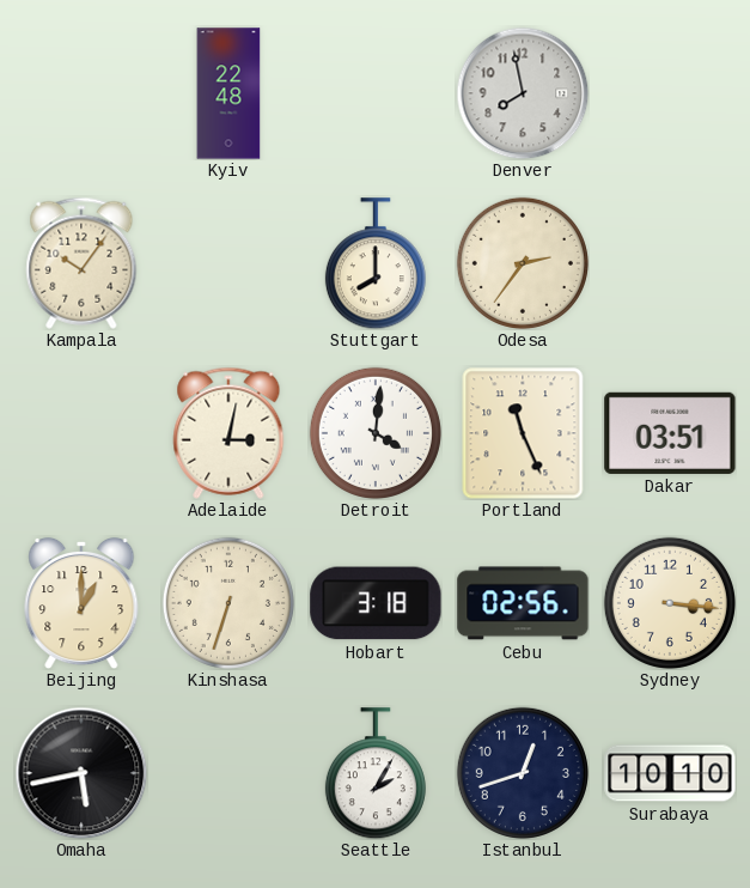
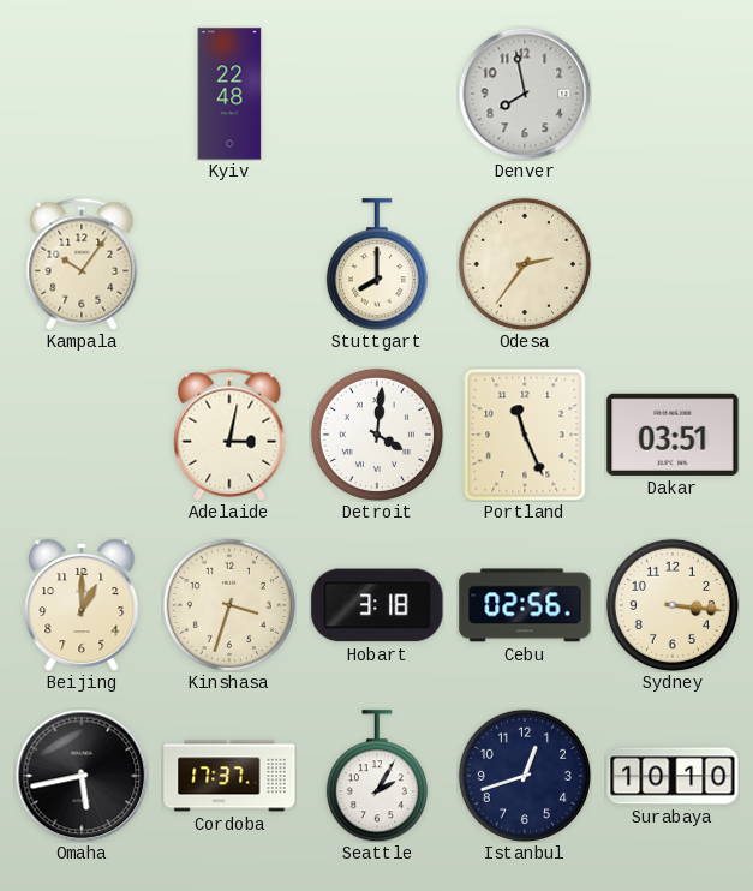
Kinshasa: 6:33 -> 3:33 (229, 605)
Cordoba: none -> 17:37 (229, 776)
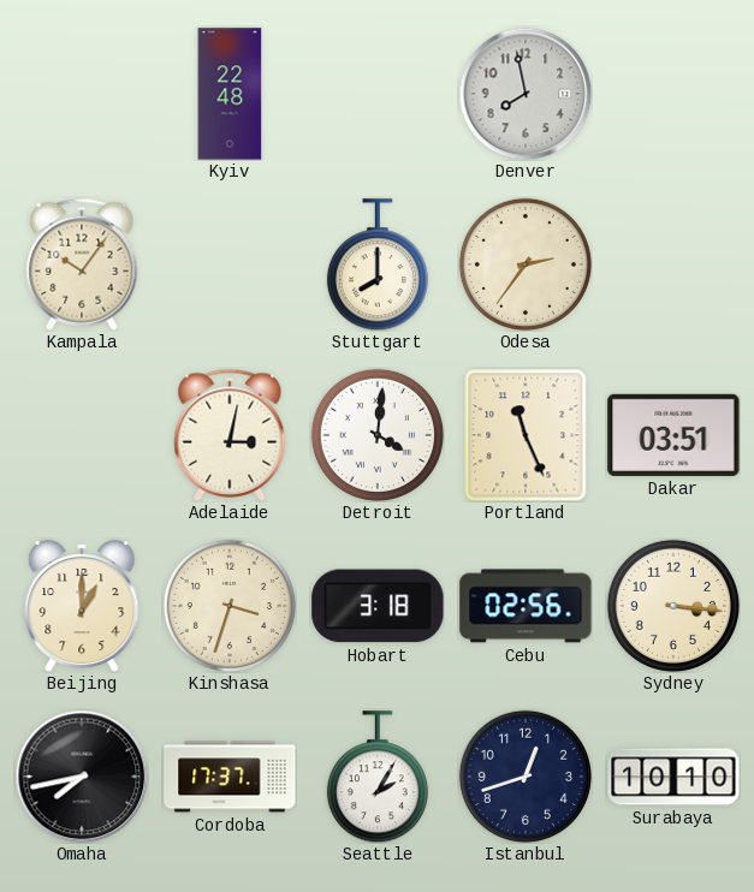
Omaha: 5:43 -> 7:43 (82, 777)
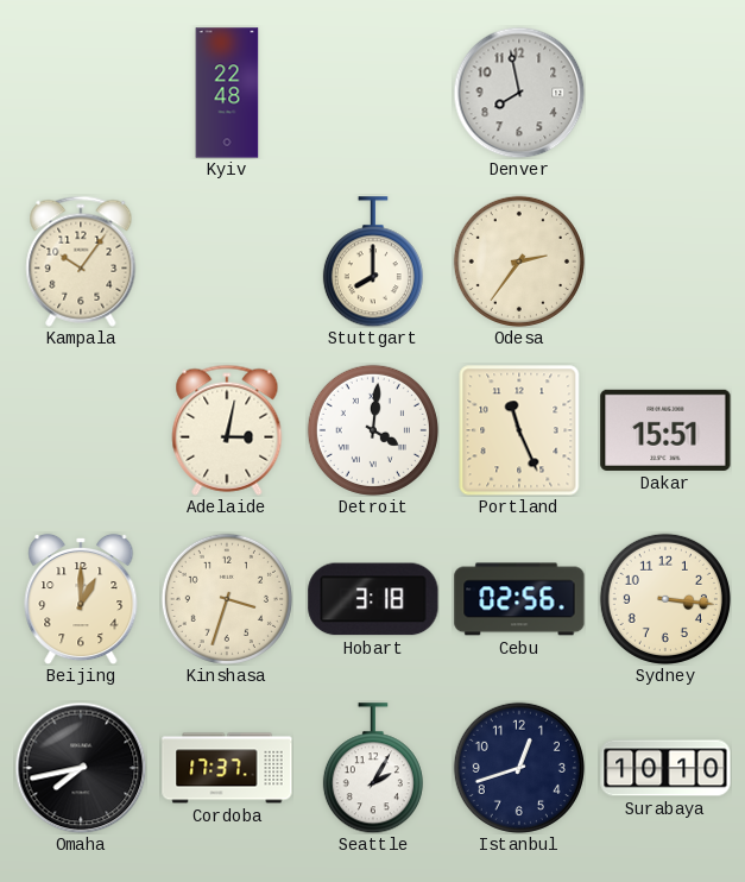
Dakar: 03:51 -> 15:51 (665, 430)
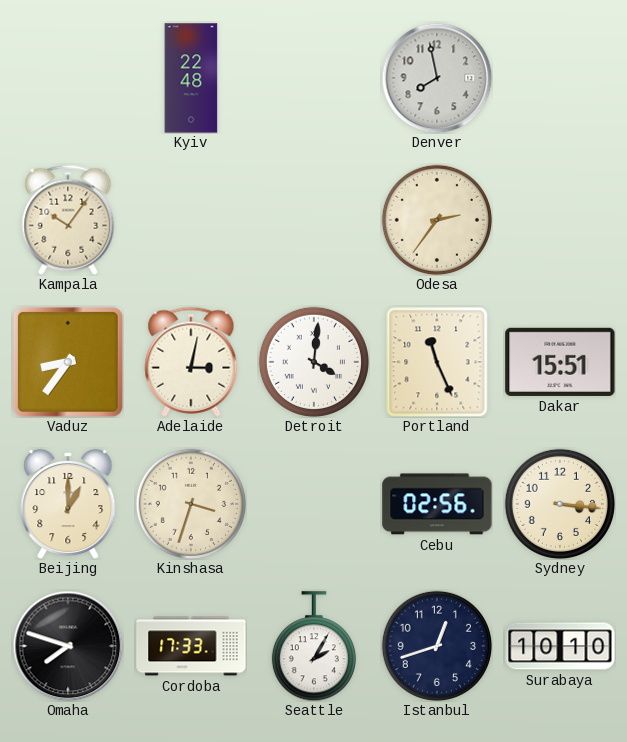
Stuttgart: 8:00 -> none (373, 262)
Vaduz: none -> 8:36 (68, 362)
Hobart: 3:18 -> none (373, 599)
Omaha: 7:43 -> 7:48 (68, 646)
Cordoba: 17:37 -> 17:33 (191, 646)
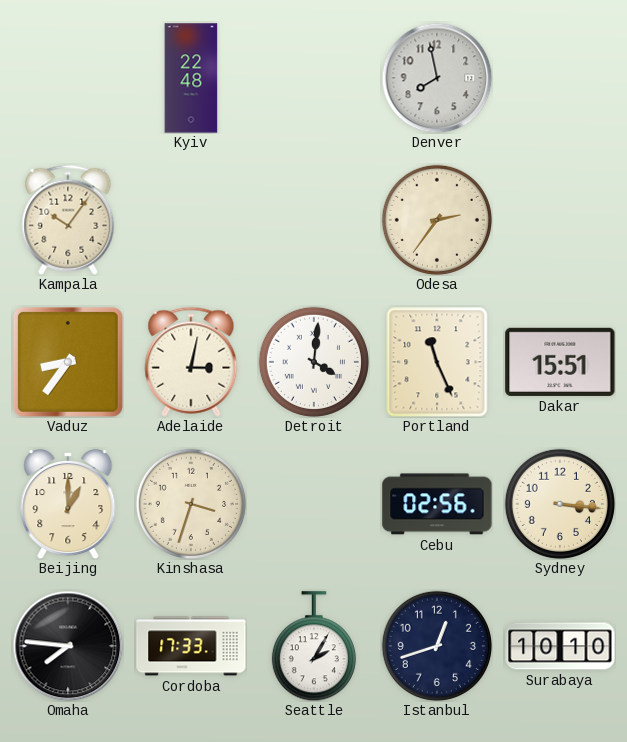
Omaha: 7:48 -> 7:46 (68, 646)
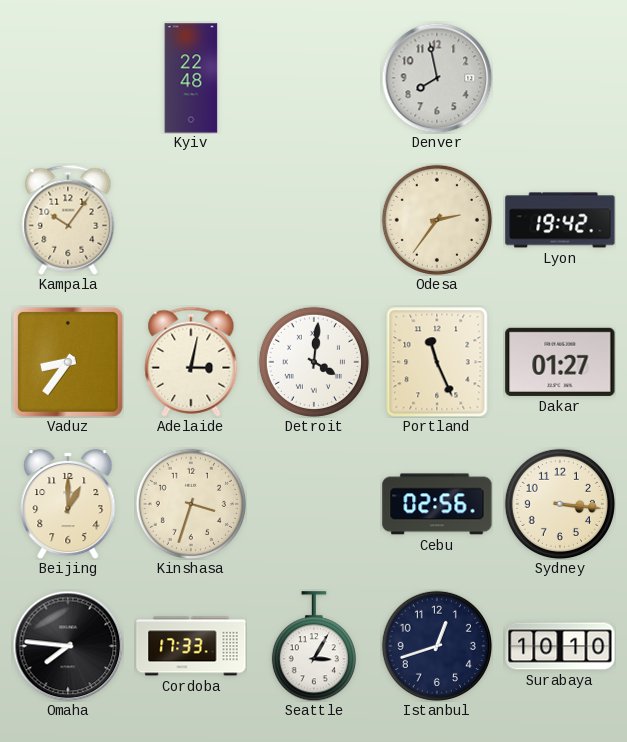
Lyon: none -> 19:42 (560, 220)
Dakar: 15:51 -> 01:27 (560, 362)
Seattle: 2:05 -> 3:05 (314, 646)
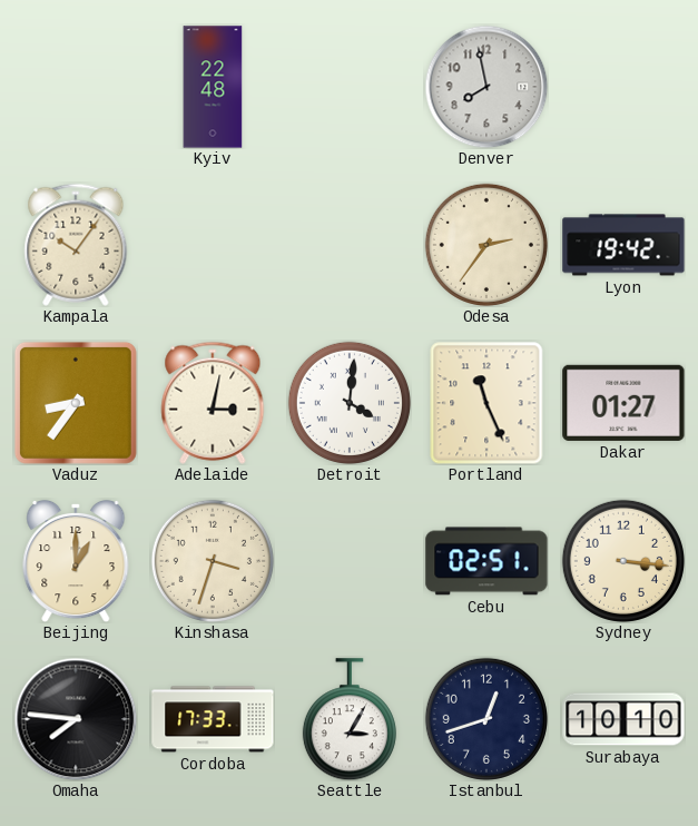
Cebu: 02:56 -> 02:51 (486, 561)
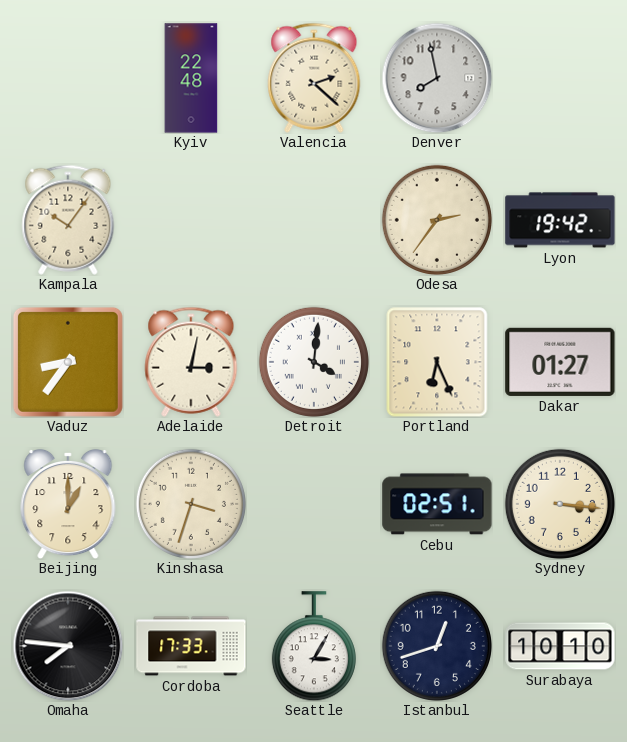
Valencia: none -> 2:22 (314, 78)
Portland: 11:26 -> 6:26 (437, 362)
